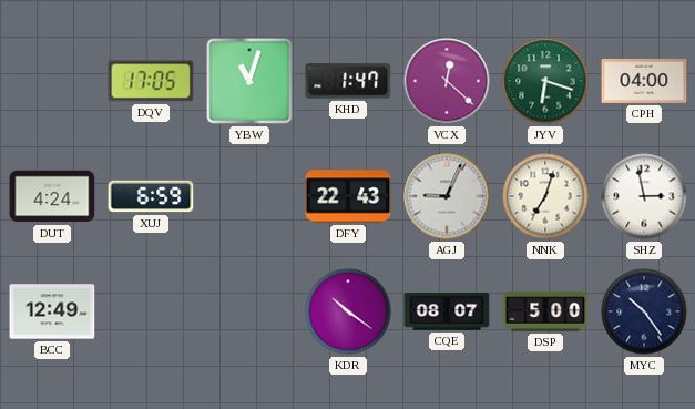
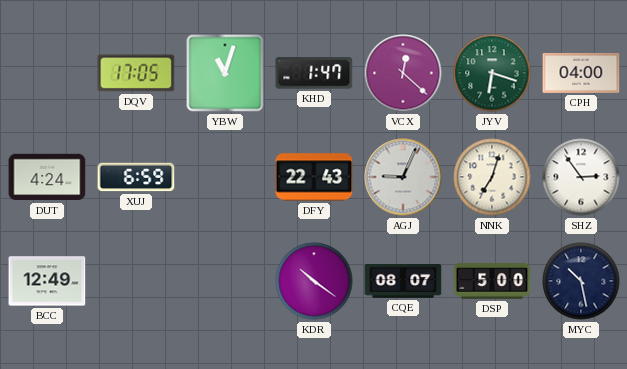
SHZ: 2:58 -> 2:54 (581, 177)
MYC: 10:24 -> 10:28 (581, 281)
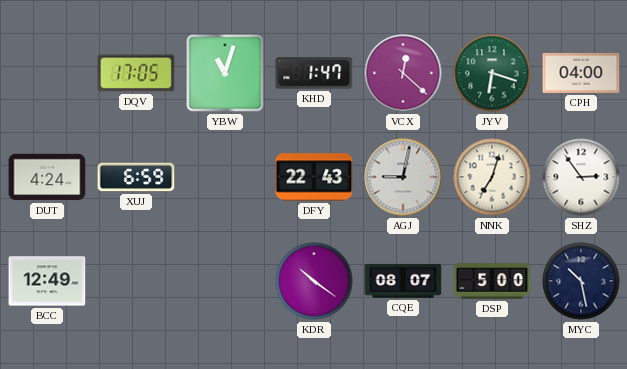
AGJ: 9:04 -> 9:02 (403, 177)
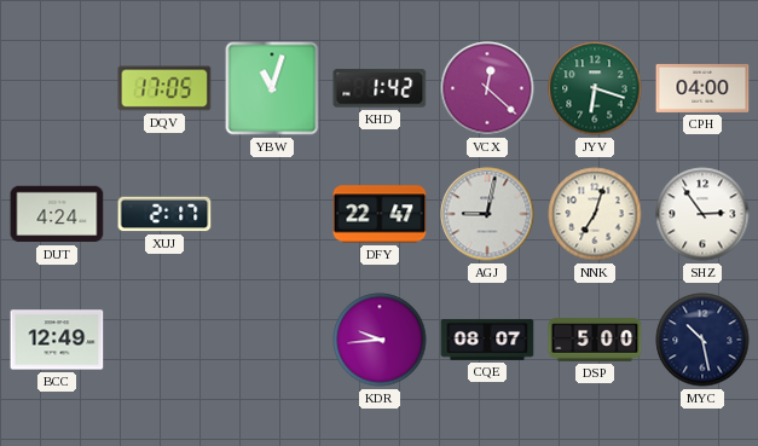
KHD: 1:47 -> 1:42 (380, 88)
XUJ: 6:59 -> 2:17 (164, 214)
DFY: 22:43 -> 22:47 (380, 214)
KDR: 10:21 -> 9:44 (380, 340)
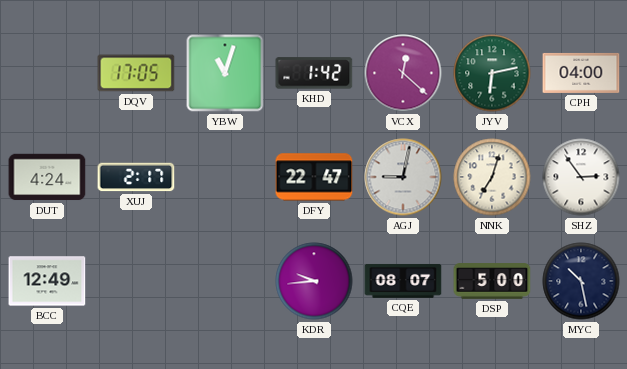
JYV: 6:18 -> 6:13 (492, 73)
